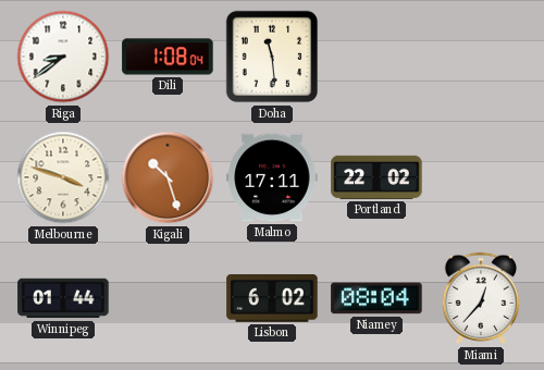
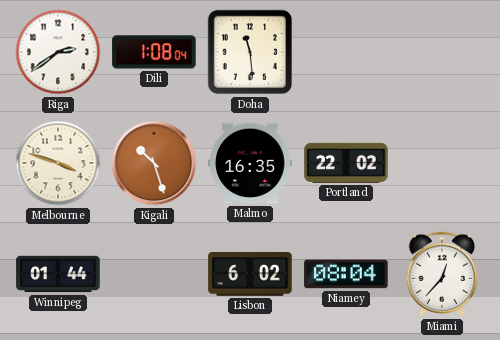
Riga: 8:39 -> 2:39 (58, 52)
Malmo: 17:11 -> 16:35 (250, 163)
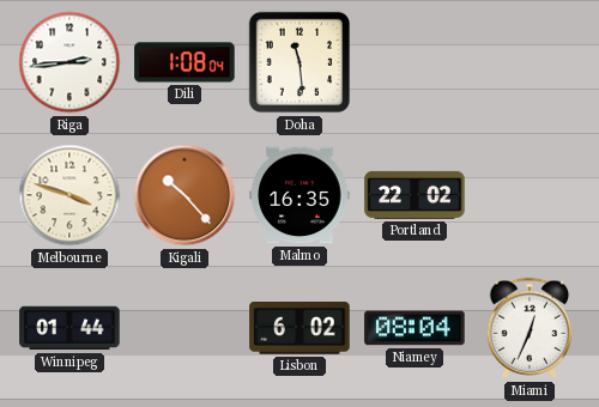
Riga: 2:39 -> 2:44 (69, 62)
Kigali: 10:27 -> 10:23 (184, 195)
Miami: 12:37 -> 12:34 (530, 328)
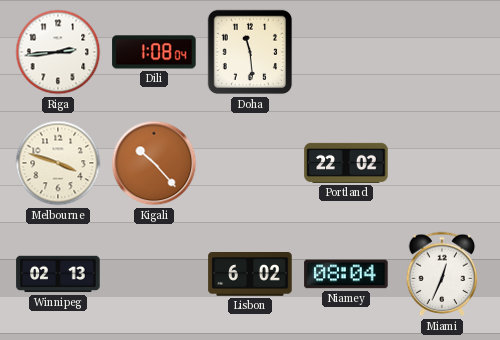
Malmo: 16:35 -> none (299, 195)
Winnipeg: 01:44 -> 02:13 (58, 274)
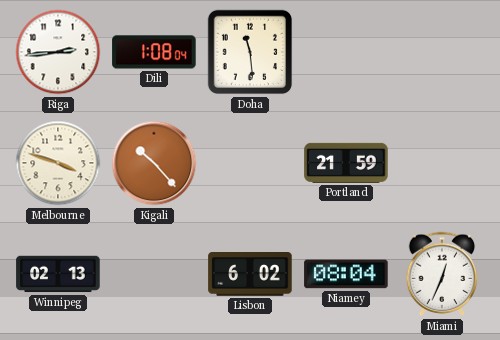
Portland: 22:02 -> 21:59 (346, 163)
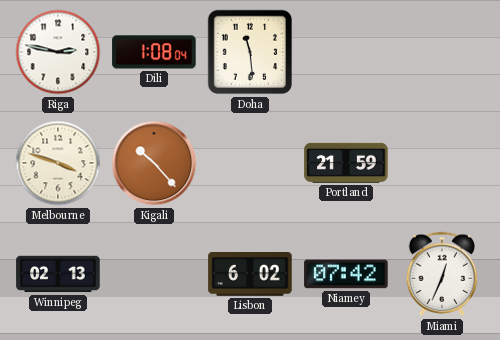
Riga: 2:44 -> 2:47 (58, 52)
Niamey: 08:04 -> 07:42 (346, 274)
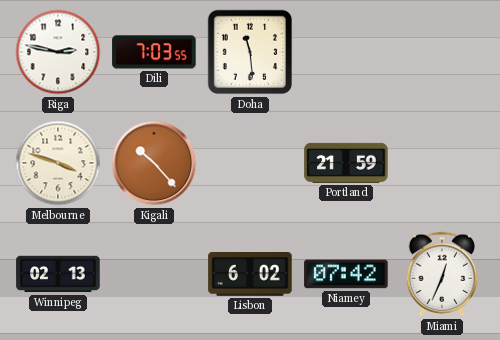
Dili: 1:08 -> 7:03 (154, 52)
